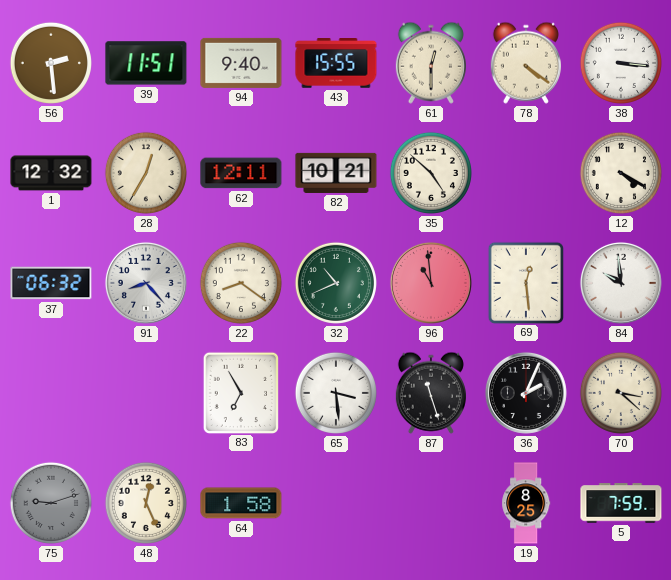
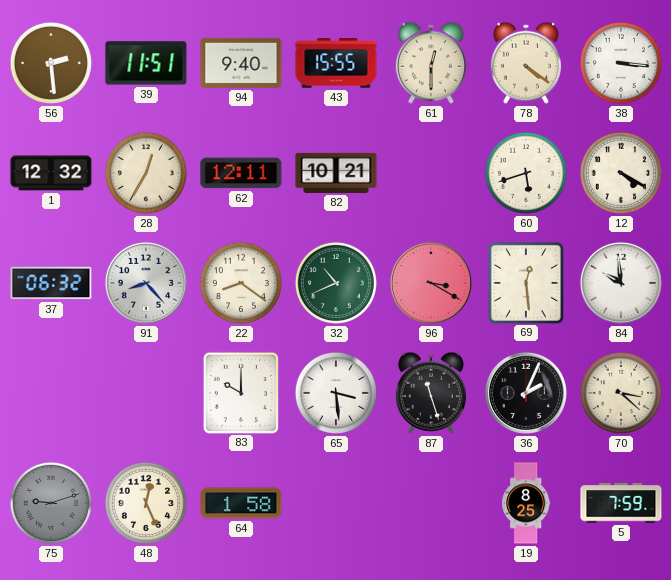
35: 4:52 -> none (431, 173)
60: none -> 5:42 (526, 173)
96: 10:59 -> 3:20 (431, 283)
83: 6:55 -> 10:00 (240, 392)
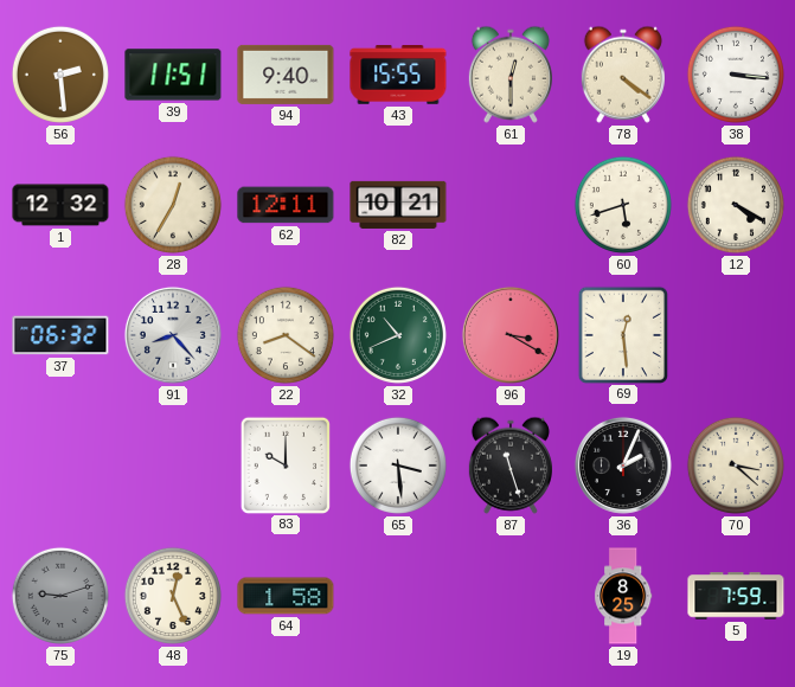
84: 9:59 -> none (621, 283)
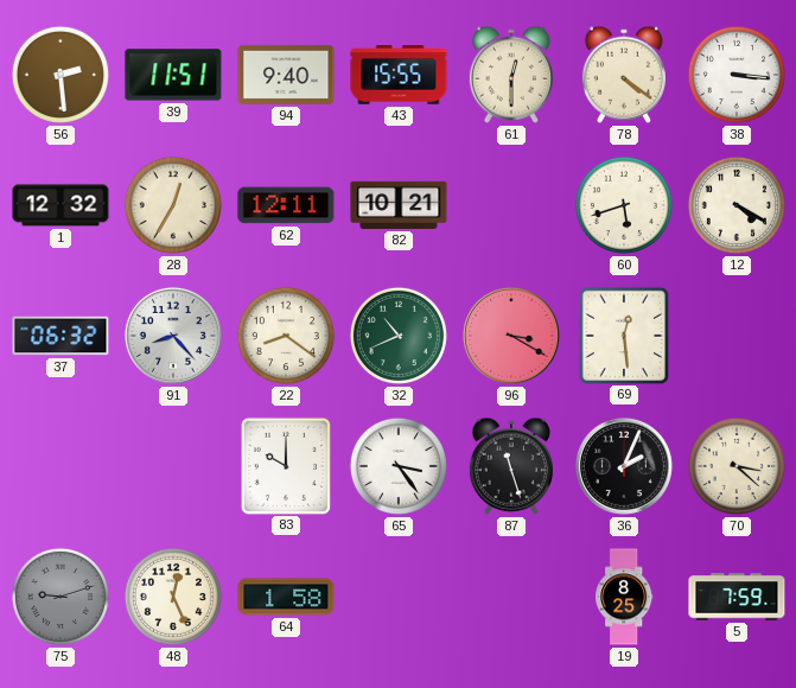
65: 3:29 -> 3:24 (399, 466)
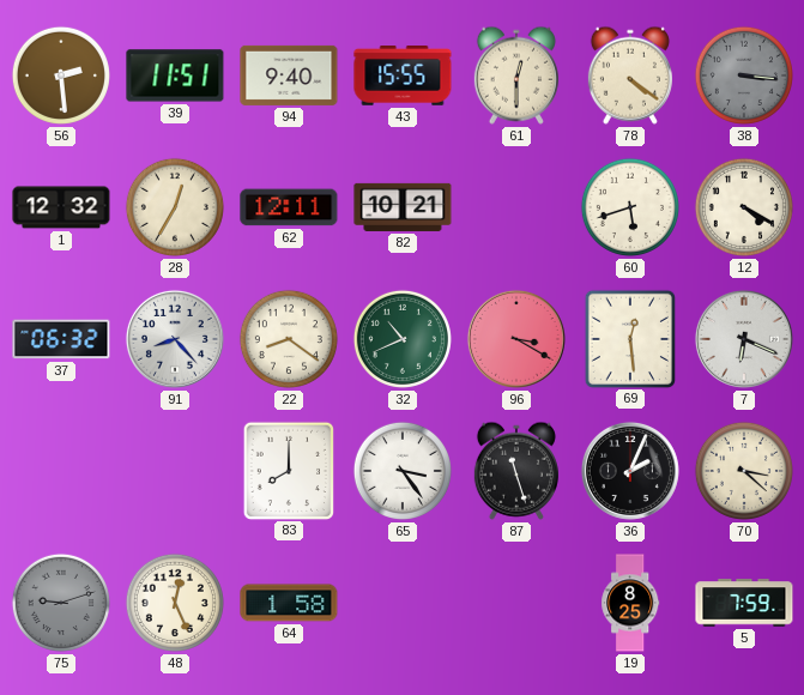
38 dial: white -> grey (744, 75)
7: none -> 6:19 (744, 339)
83: 10:00 -> 8:00 (288, 470)
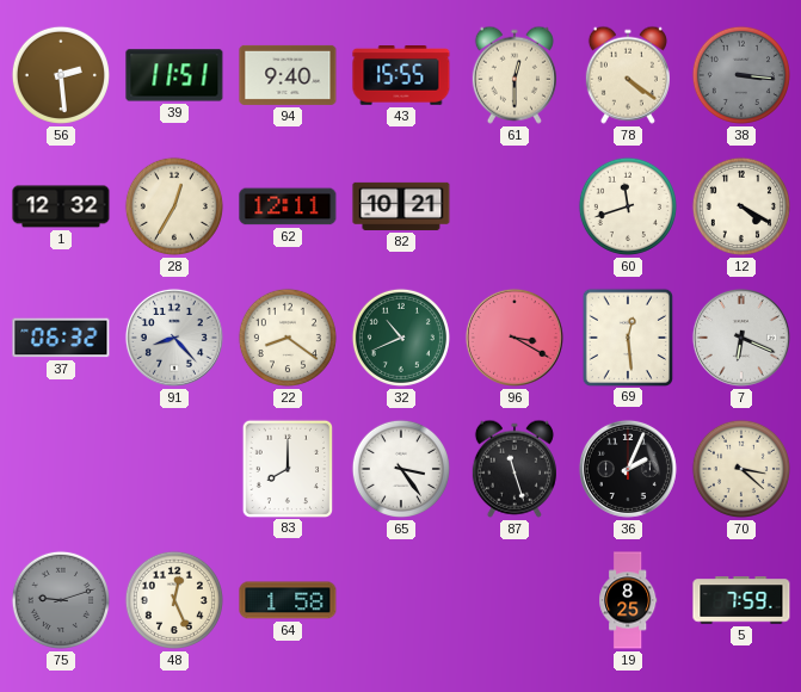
60: 5:42 -> 11:42 (628, 206)
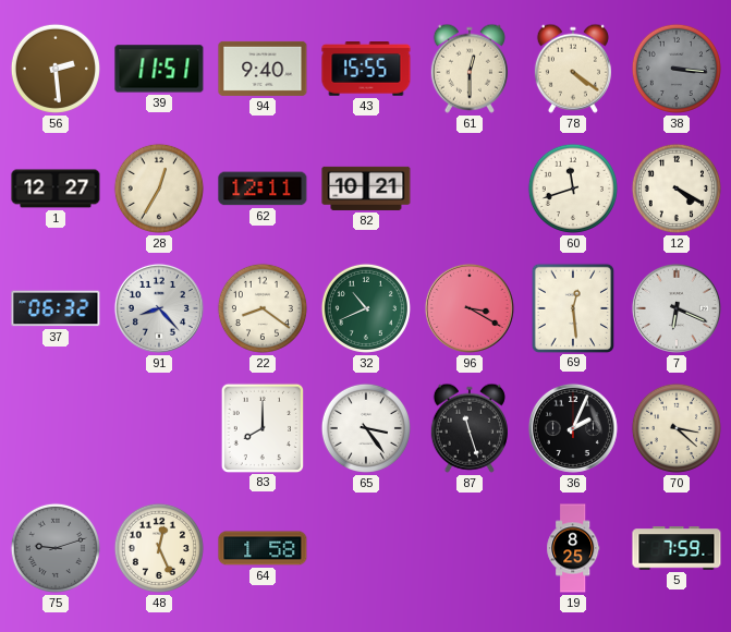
1: 12:32 -> 12:27 (56, 189)
